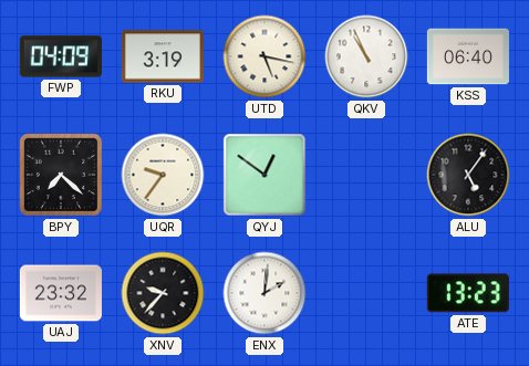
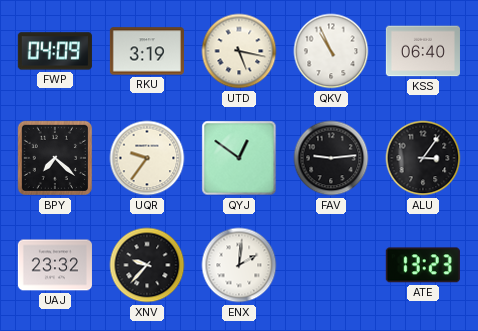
FAV: none -> 9:14 (331, 158)
ALU: 5:06 -> 3:06 (423, 158)
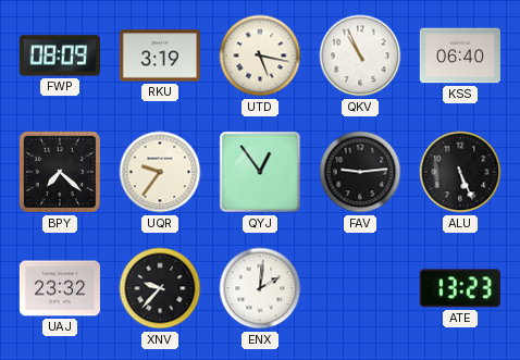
FWP: 04:09 -> 08:09 (60, 55)
QYJ: 12:51 -> 12:54 (260, 172)
ALU: 3:06 -> 5:26 (460, 172)
